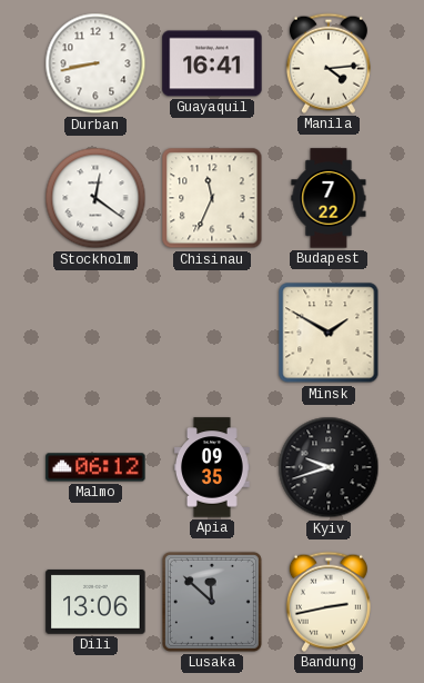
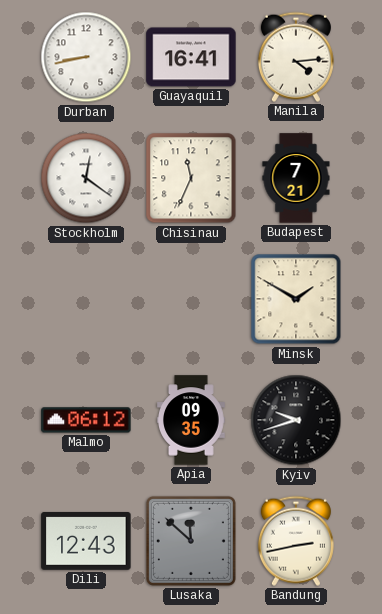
Budapest: 7:22 -> 7:21 (296, 178)
Dili: 13:06 -> 12:43 (86, 541)
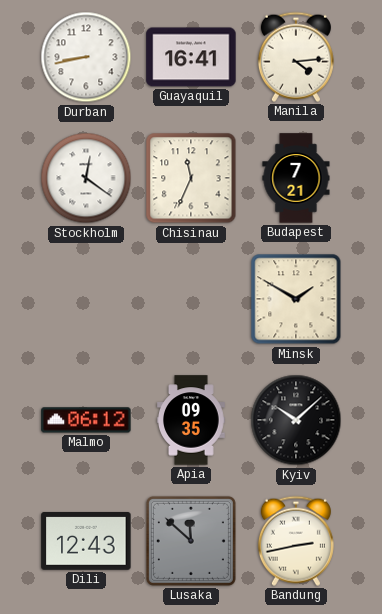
Kyiv: 9:42 -> 10:08 (296, 420)
